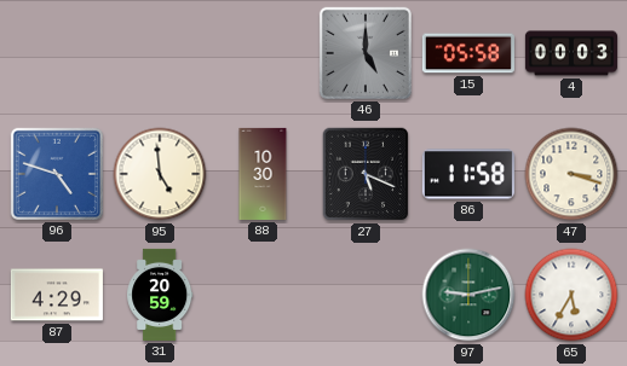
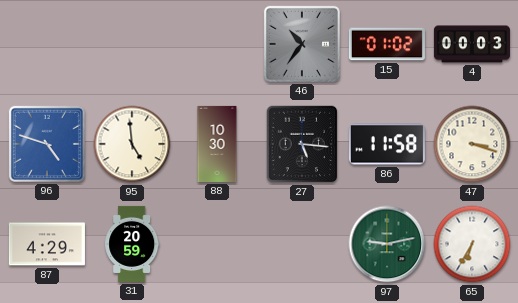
46: 5:00 -> 10:36 (302, 44)
15: 05:58 -> 01:02 (387, 44)
27: 5:19 -> 5:16 (302, 144)
65: 5:35 -> 6:35 (472, 244)
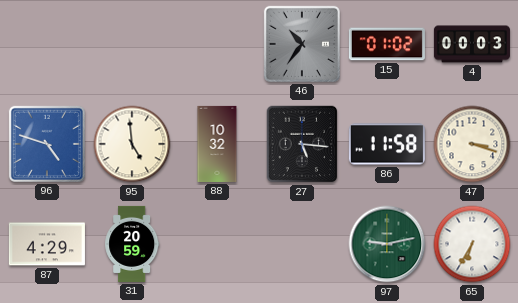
88: 10:30 -> 10:32 (217, 144)
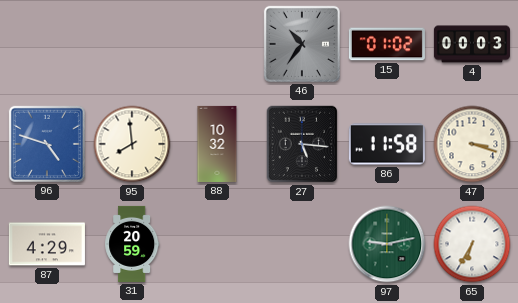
95: 4:59 -> 7:59 (132, 144)
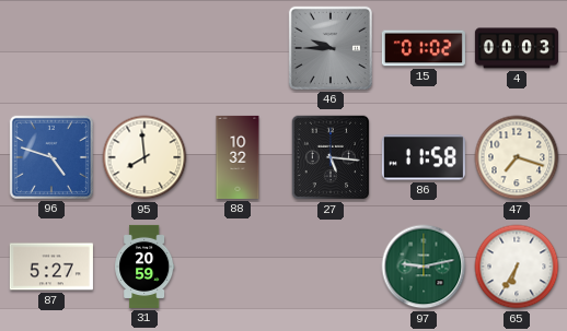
46: 10:36 -> 9:45 (331, 48)
47: 3:18 -> 7:18 (517, 157)
87: 4:29 -> 5:27 (51, 267)
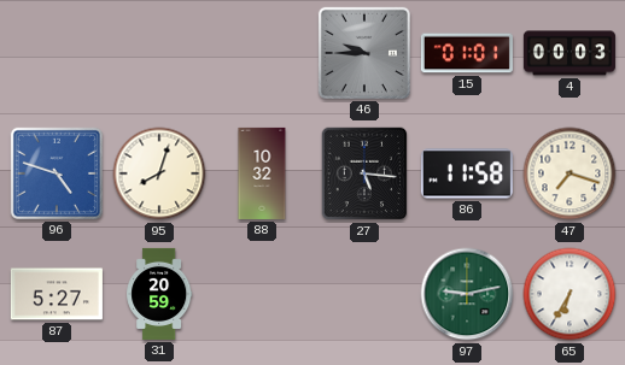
15: 01:02 -> 01:01 (467, 53)
95: 7:59 -> 8:03 (159, 173)
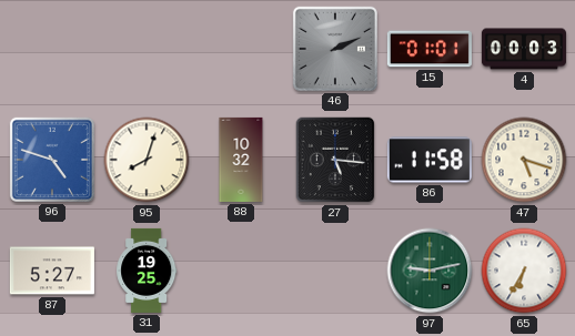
46: 9:45 -> 2:11 (335, 49)
47: 7:18 -> 5:18 (524, 160)
31: 20:59 -> 19:25 (147, 271)
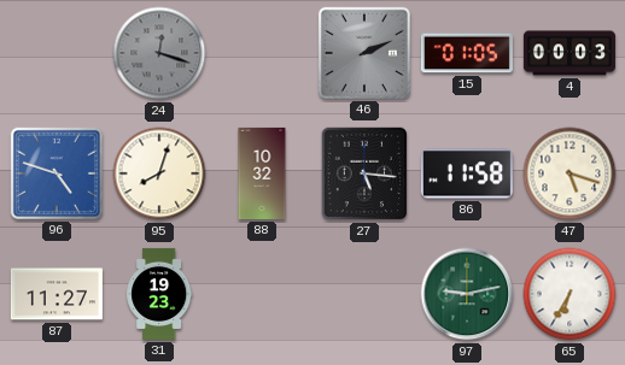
24: none -> 12:18 (159, 53)
15: 01:01 -> 01:05 (467, 53)
87: 5:27 -> 11:27 (57, 294)
31: 19:25 -> 19:23 (159, 294)
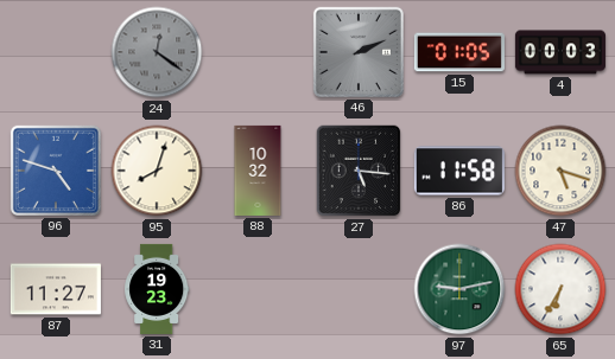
24: 12:18 -> 12:21 (157, 52)
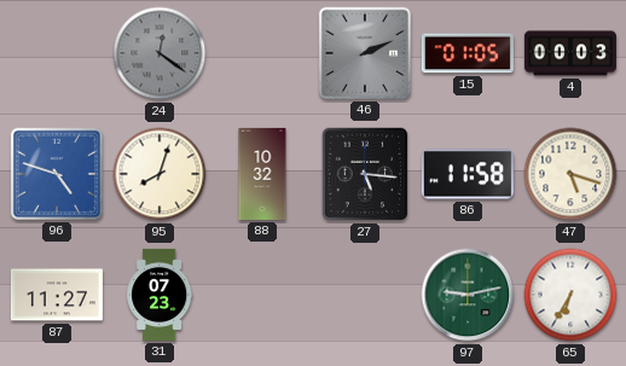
31: 19:23 -> 07:23 (160, 295)
